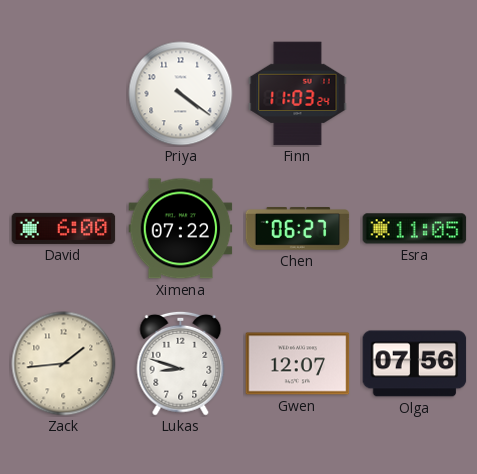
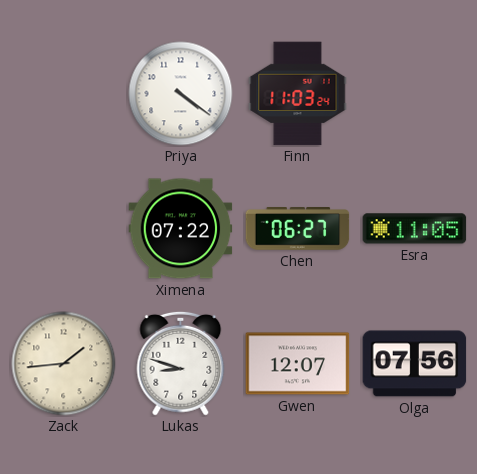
David: 6:00 -> none (64, 228)
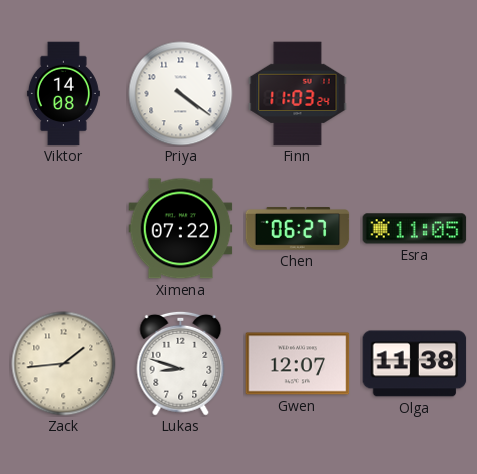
Viktor: none -> 14:08 (63, 94)
Olga: 07:56 -> 11:38 (415, 364)
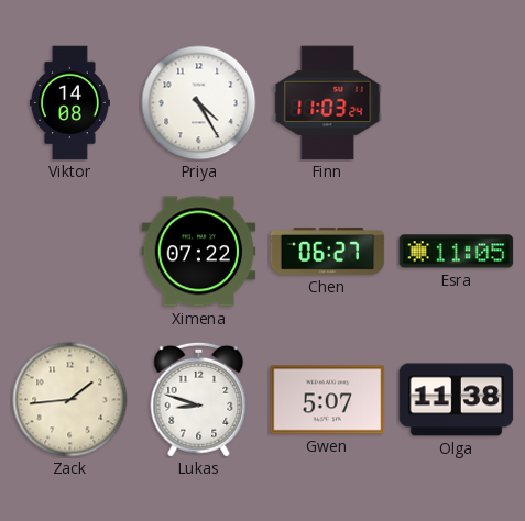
Priya: 4:21 -> 4:25 (199, 103)
Gwen: 12:07 -> 5:07 (328, 400)
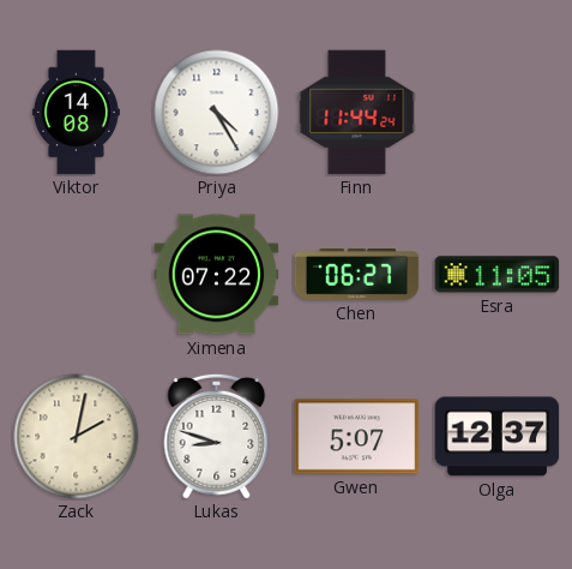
Finn: 11:03 -> 11:44 (357, 113)
Zack: 1:44 -> 2:02 (77, 437)
Olga: 11:38 -> 12:37 (498, 437)
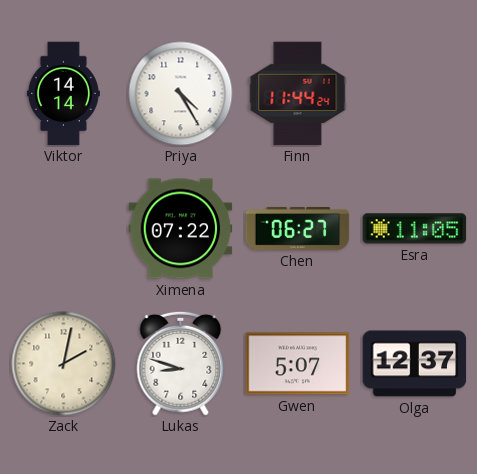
Viktor: 14:08 -> 14:14 (63, 94)
